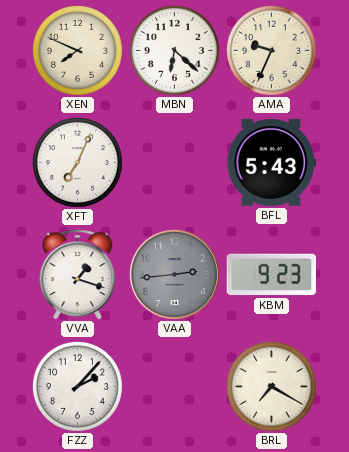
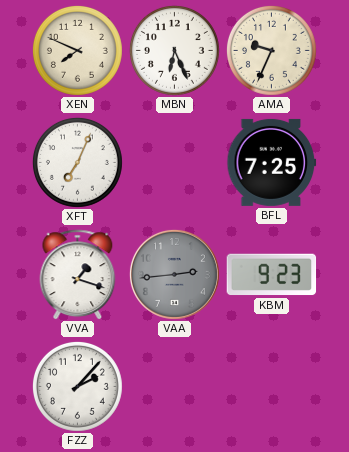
MBN: 6:22 -> 6:26 (174, 50)
BFL: 5:43 -> 7:25 (272, 162)
BRL: 7:20 -> none (271, 386)
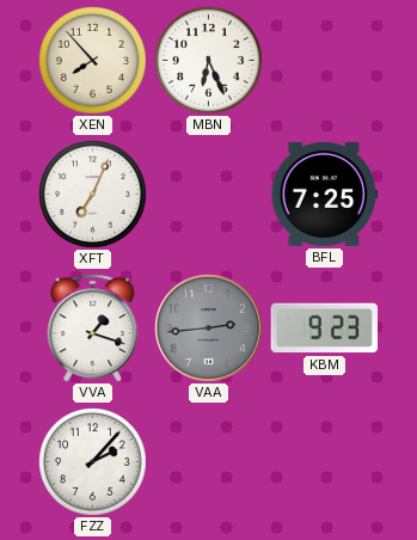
XEN: 7:49 -> 7:53 (92, 60)
AMA: 9:34 -> none (271, 50)
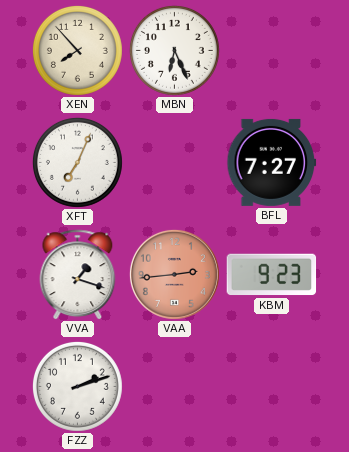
BFL: 7:25 -> 7:27 (272, 162)
VAA dial: grey -> salmon (174, 274)
FZZ: 2:07 -> 2:12 (77, 386)
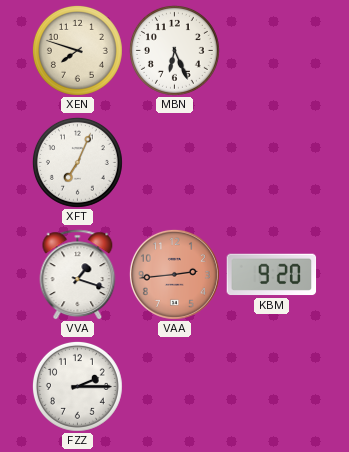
XEN: 7:53 -> 7:48 (77, 50)
BFL: 7:27 -> none (272, 162)
KBM: 9:23 -> 9:20 (272, 275)
FZZ: 2:12 -> 2:15 (77, 386)
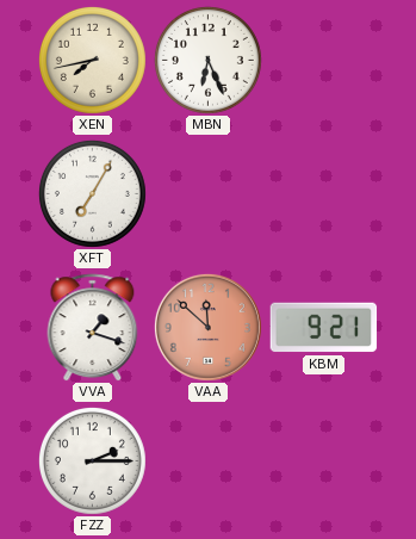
XEN: 7:48 -> 7:43 (92, 60)
XFT: 7:04 -> 7:05 (92, 193)
VAA: 2:44 -> 11:52 (207, 327)
KBM: 9:20 -> 9:21 (324, 328)
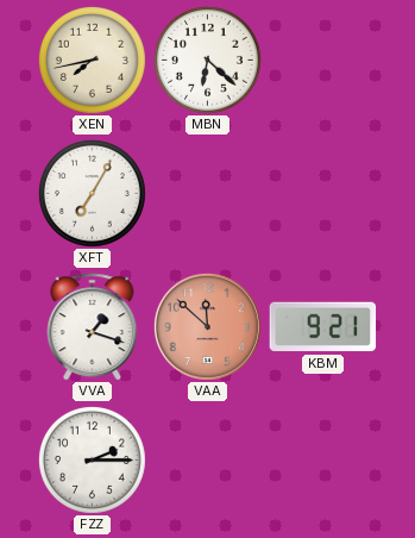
MBN: 6:26 -> 6:22 (207, 60)
